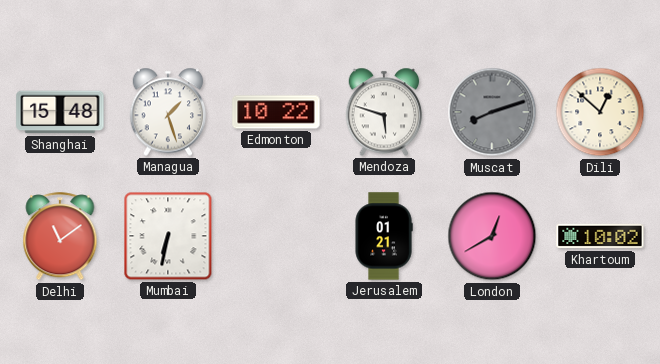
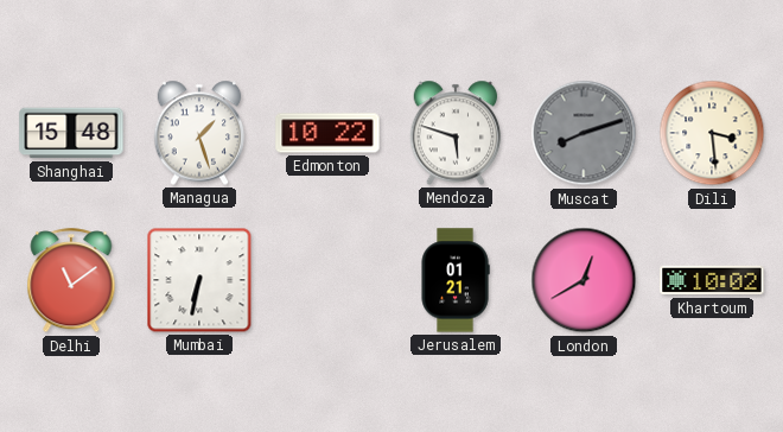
Dili: 12:52 -> 3:29 (712, 133)
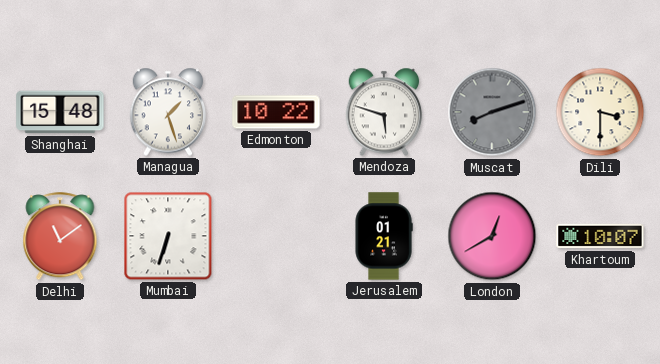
Dili: 3:29 -> 3:30 (600, 112)
Mumbai: 6:32 -> 6:33 (168, 236)
Khartoum: 10:02 -> 10:07 (600, 236)
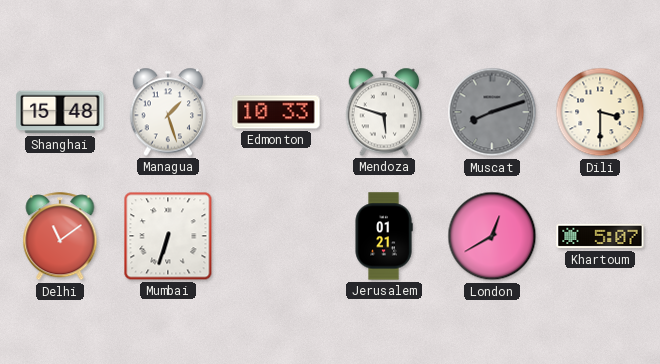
Edmonton: 10:22 -> 10:33 (276, 112)
Khartoum: 10:07 -> 5:07 (600, 236)
